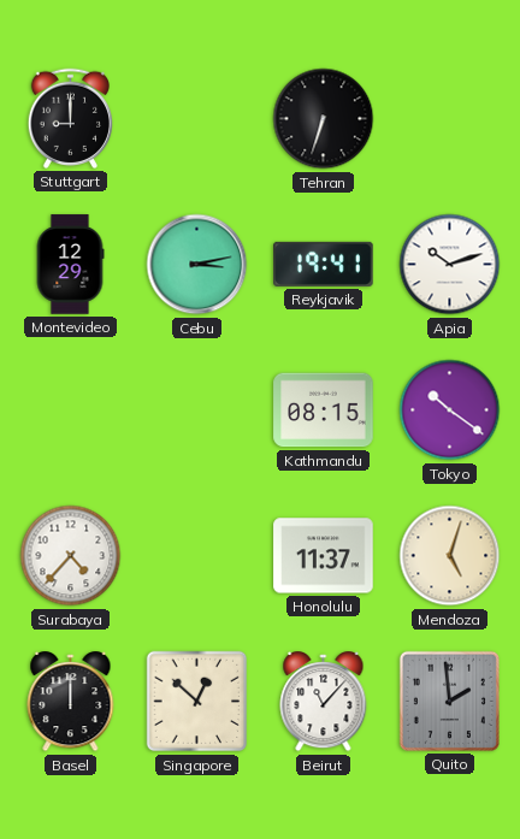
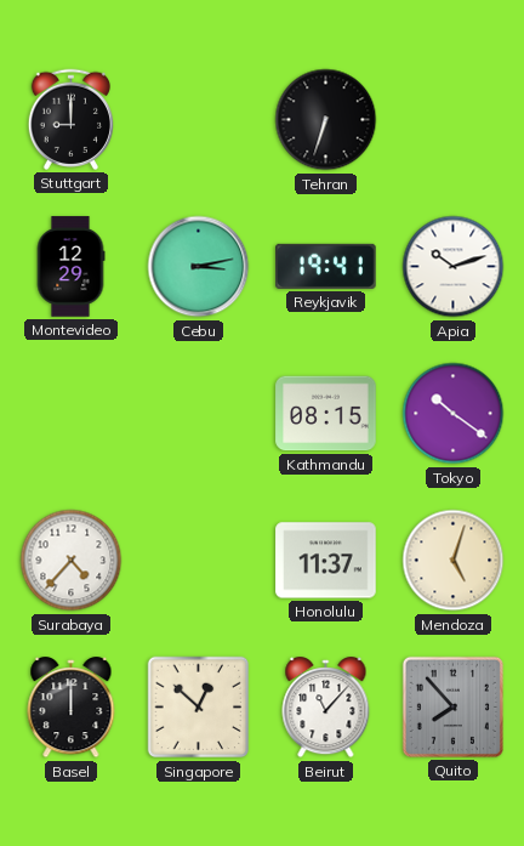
Quito: 1:59 -> 7:53 (452, 706)
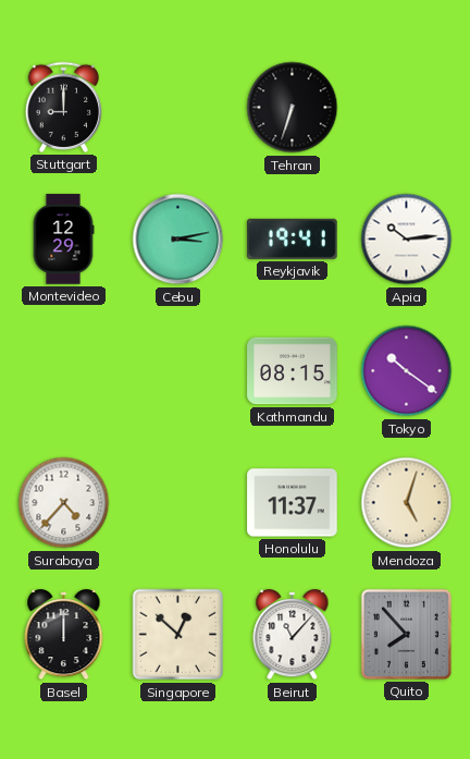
Apia: 10:12 -> 10:14 (407, 240)
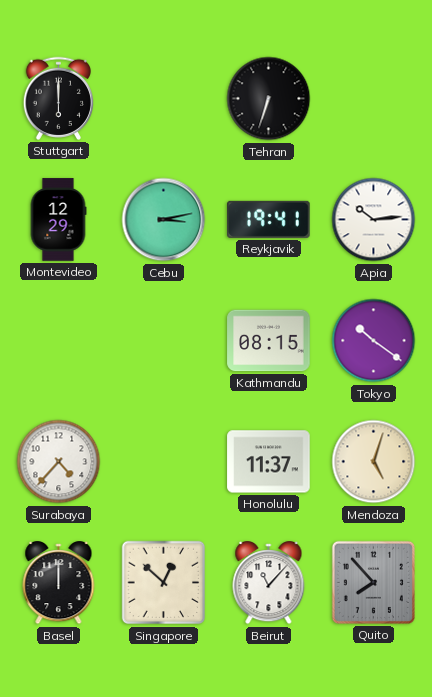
Stuttgart: 9:00 -> 6:00 (58, 98)
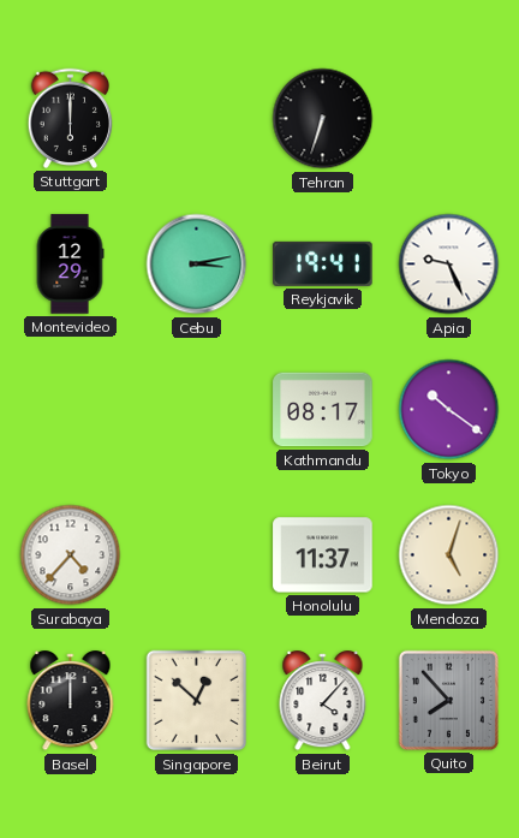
Apia: 10:14 -> 9:26 (449, 265)
Kathmandu: 08:15 -> 08:17 (323, 410)
Beirut: 11:07 -> 4:07 (323, 701)
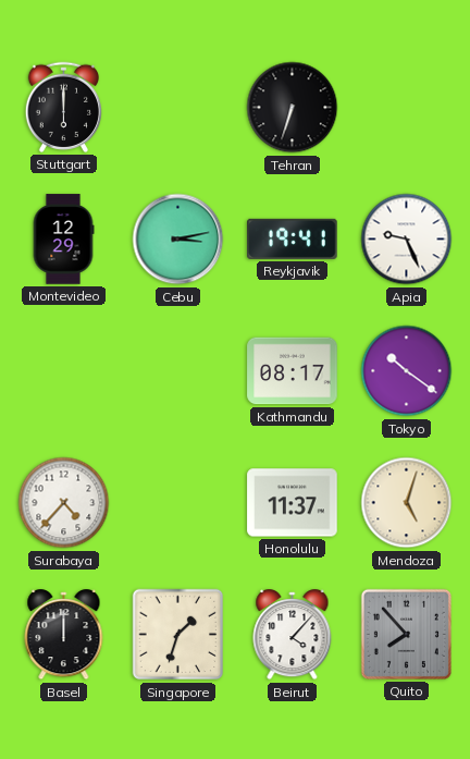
Singapore: 12:52 -> 1:33 (178, 635)
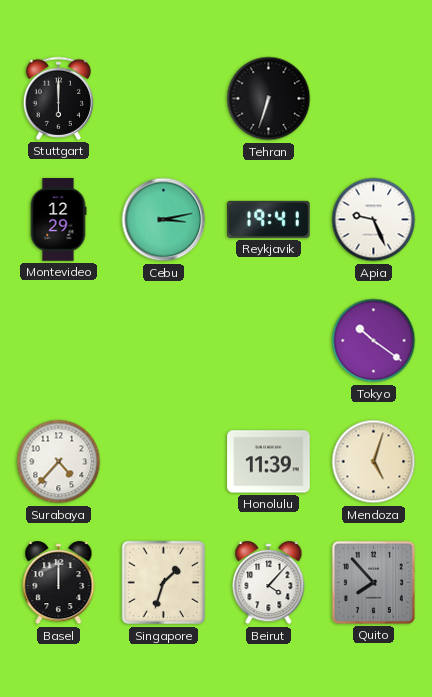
Kathmandu: 08:17 -> none (293, 371)
Honolulu: 11:37 -> 11:39 (269, 462)
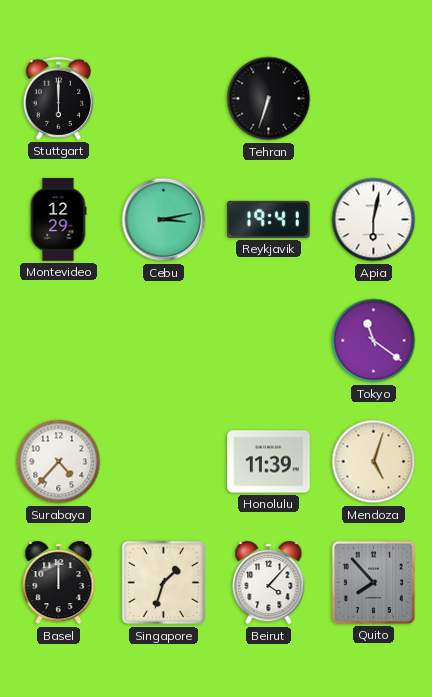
Apia: 9:26 -> 6:02 (374, 220)
Tokyo: 10:21 -> 11:21 (374, 341)
